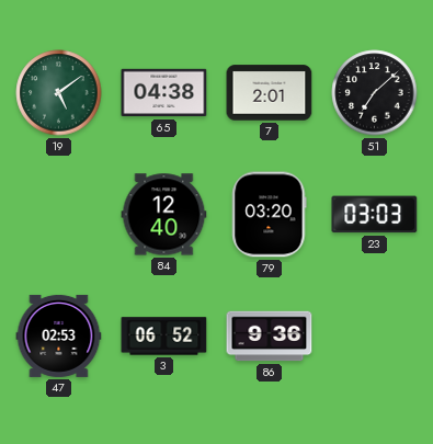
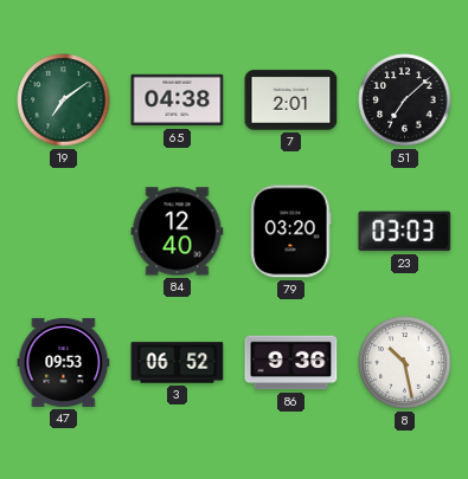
19: 5:09 -> 7:09 (64, 101)
47: 02:53 -> 09:53 (64, 362)
8: none -> 10:28 (405, 363)
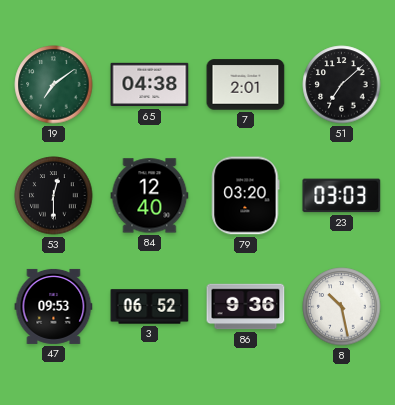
53: none -> 12:30 (54, 196)
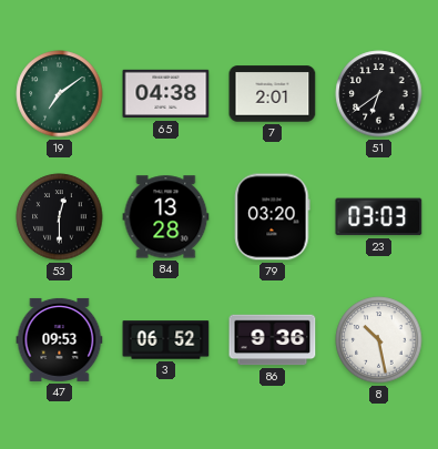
51: 7:08 -> 6:39 (379, 94)
84: 12:40 -> 13:28 (166, 217)
